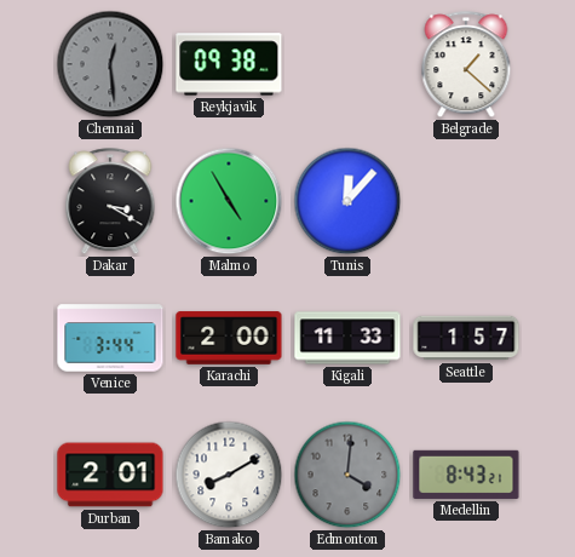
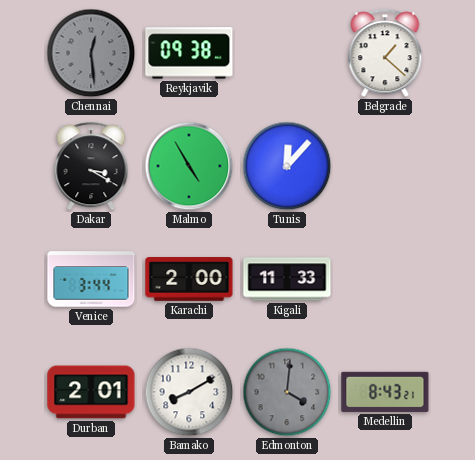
Seattle: 1:57 -> none (466, 338)
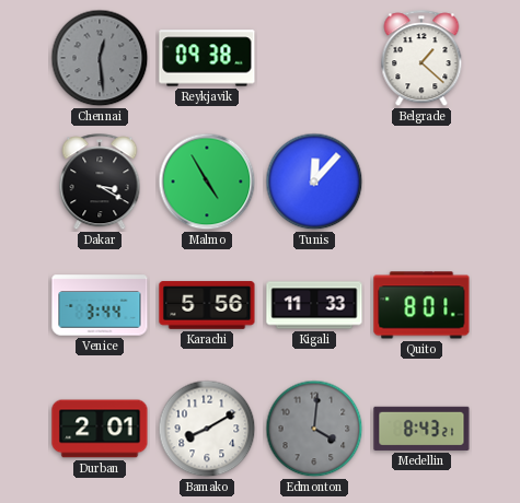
Karachi: 2:00 -> 5:56 (207, 305)
Quito: none -> 8:01 (421, 305)
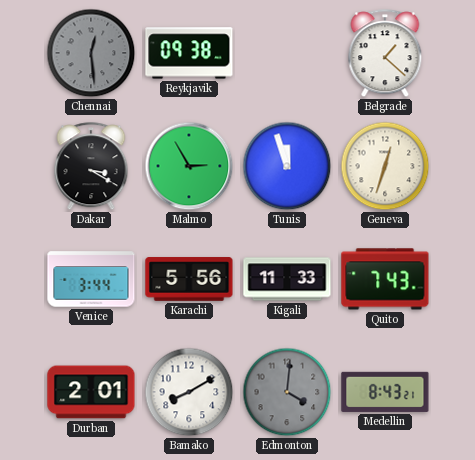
Malmo: 4:55 -> 2:55 (189, 166)
Tunis: 12:07 -> 11:57 (287, 166)
Geneva: none -> 12:33 (385, 166)
Quito: 8:01 -> 7:43 (385, 279)
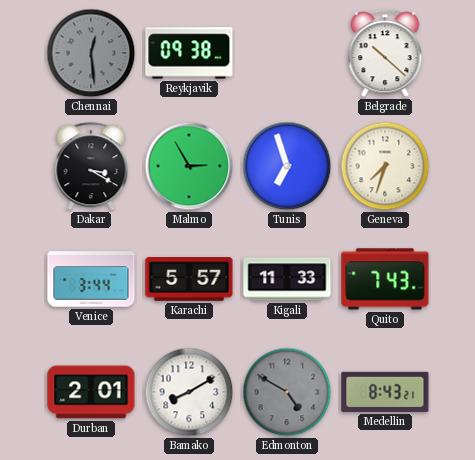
Belgrade: 1:22 -> 10:22 (385, 54)
Tunis: 11:57 -> 6:57 (287, 166)
Geneva: 12:33 -> 7:33 (385, 166)
Karachi: 5:56 -> 5:57 (189, 279)
Edmonton: 4:01 -> 4:50 (287, 392)
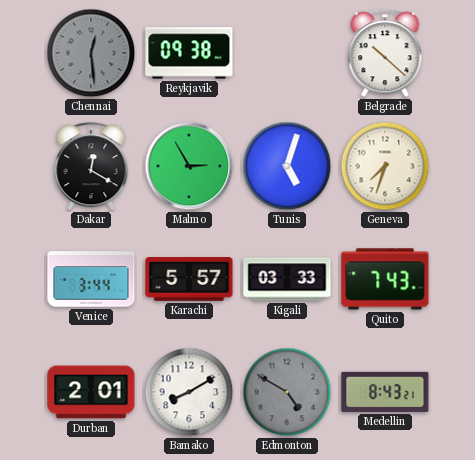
Dakar: 3:20 -> 12:20 (91, 167)
Tunis: 6:57 -> 5:03 (287, 166)
Kigali: 11:33 -> 03:33 (287, 279)
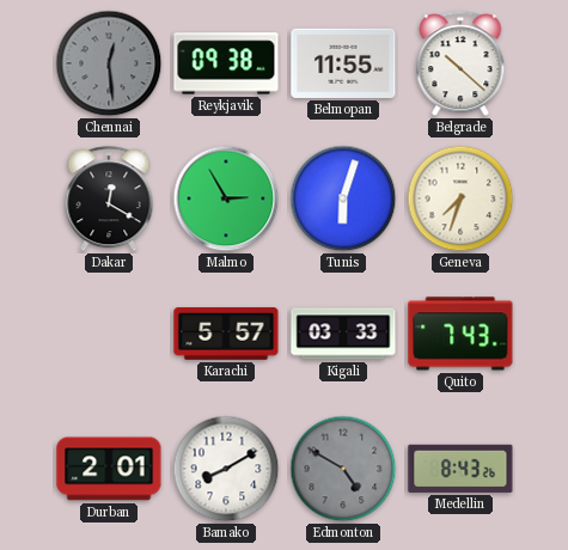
Belmopan: none -> 11:55 (343, 63)
Tunis: 5:03 -> 6:03 (343, 198)
Venice: 3:44 -> none (91, 279)
Medellin: 8:43:21 -> 8:43:26 (460, 469)
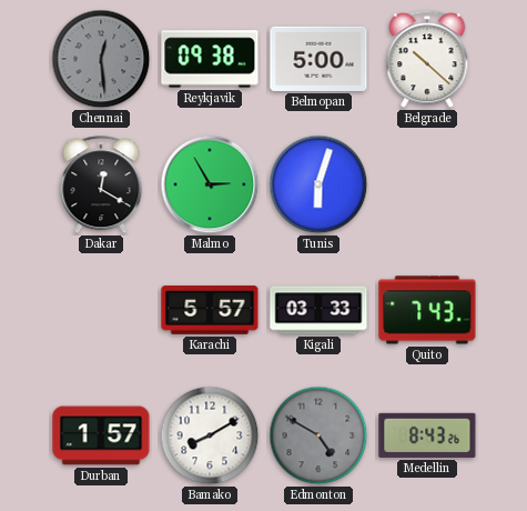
Belmopan: 11:55 -> 5:00 (318, 59)
Geneva: 7:33 -> none (460, 198)
Durban: 2:01 -> 1:57 (101, 435)
